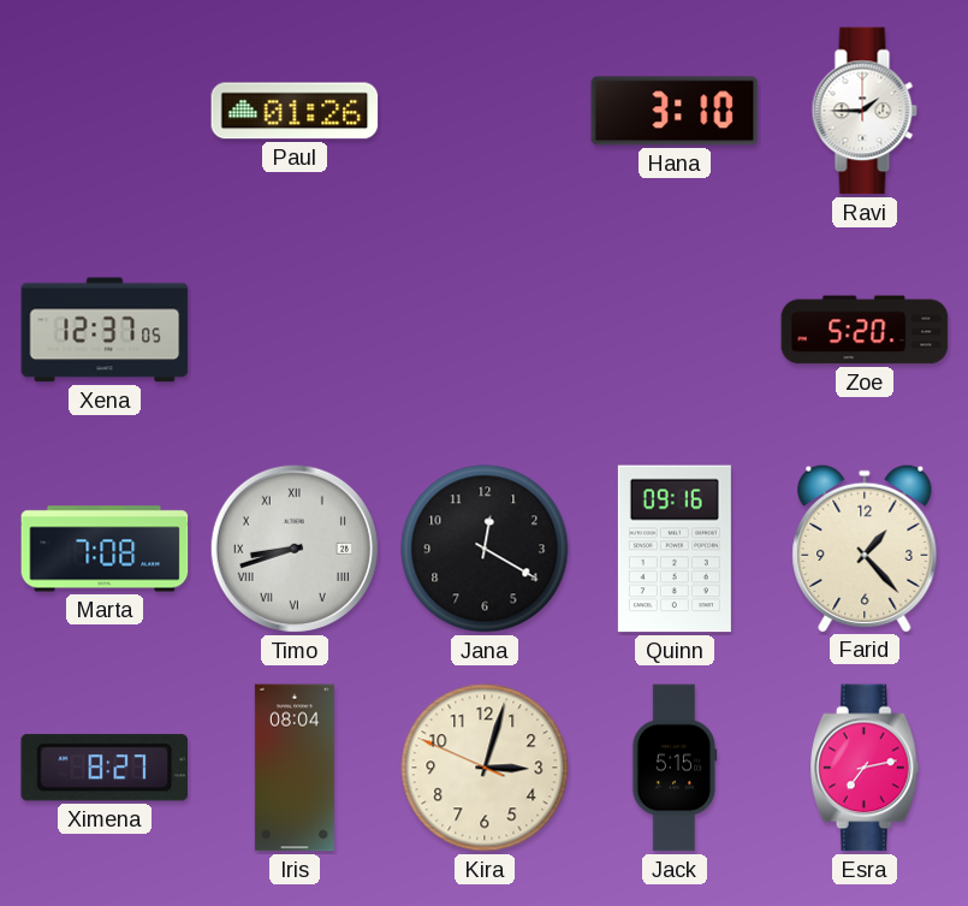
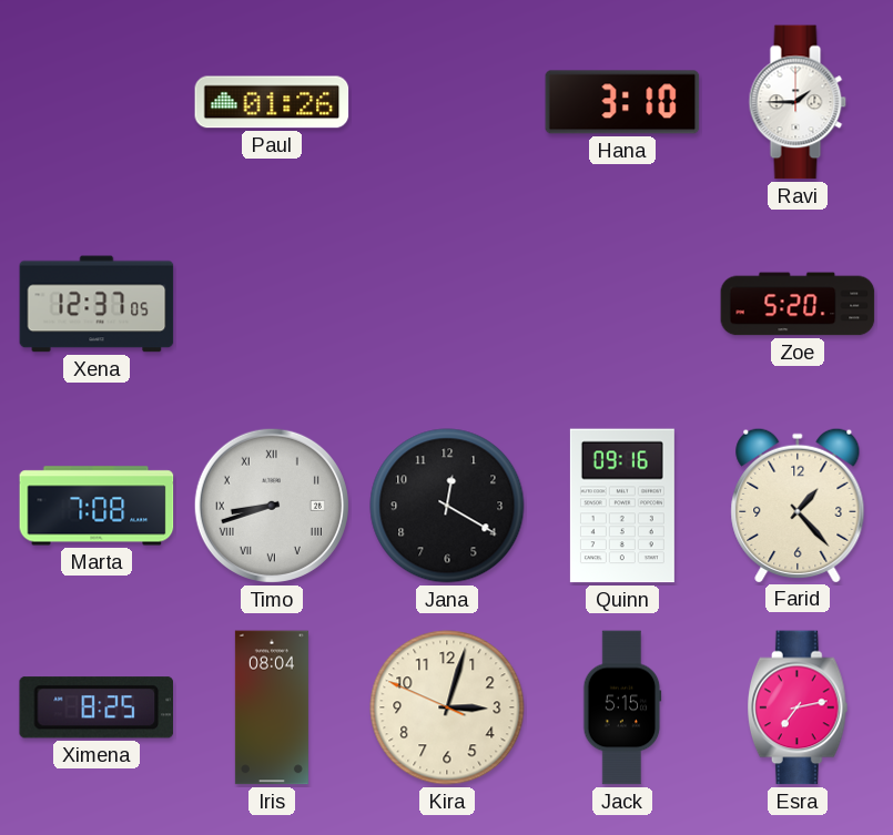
Ximena: 8:27 -> 8:25 (95, 707)
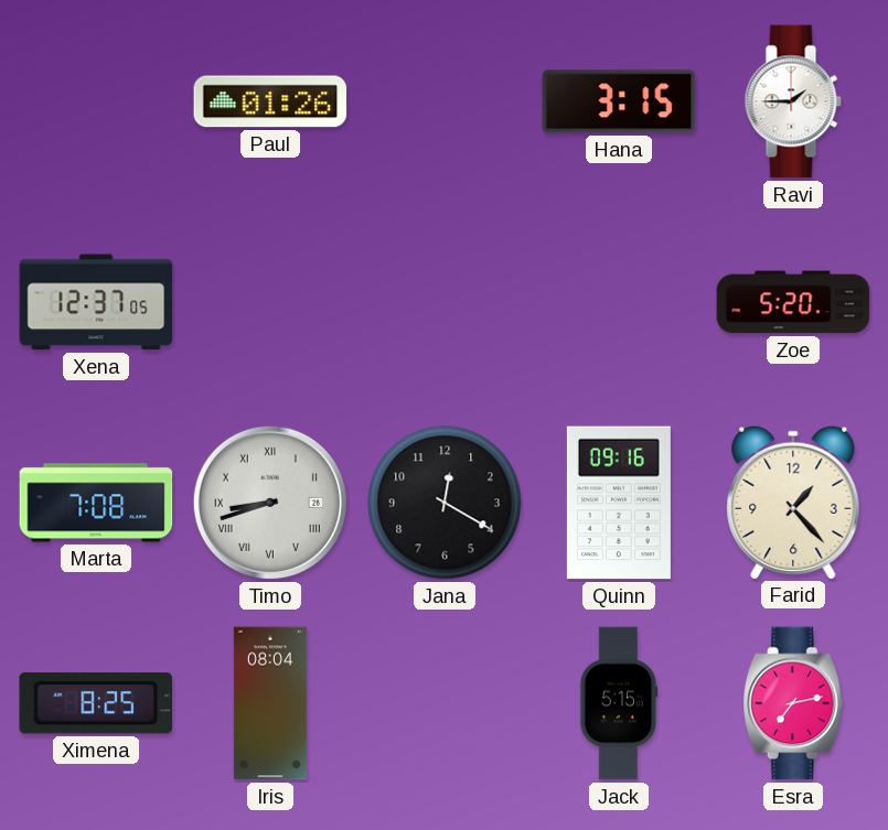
Hana: 3:10 -> 3:15 (619, 101)
Kira: 3:02 -> none (447, 707)
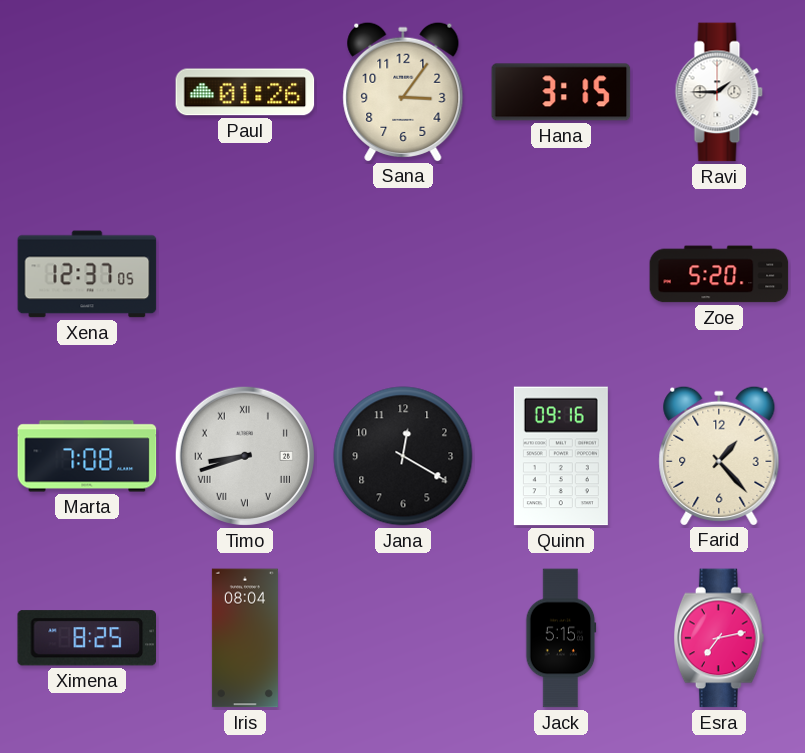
Sana: none -> 3:06 (403, 91)
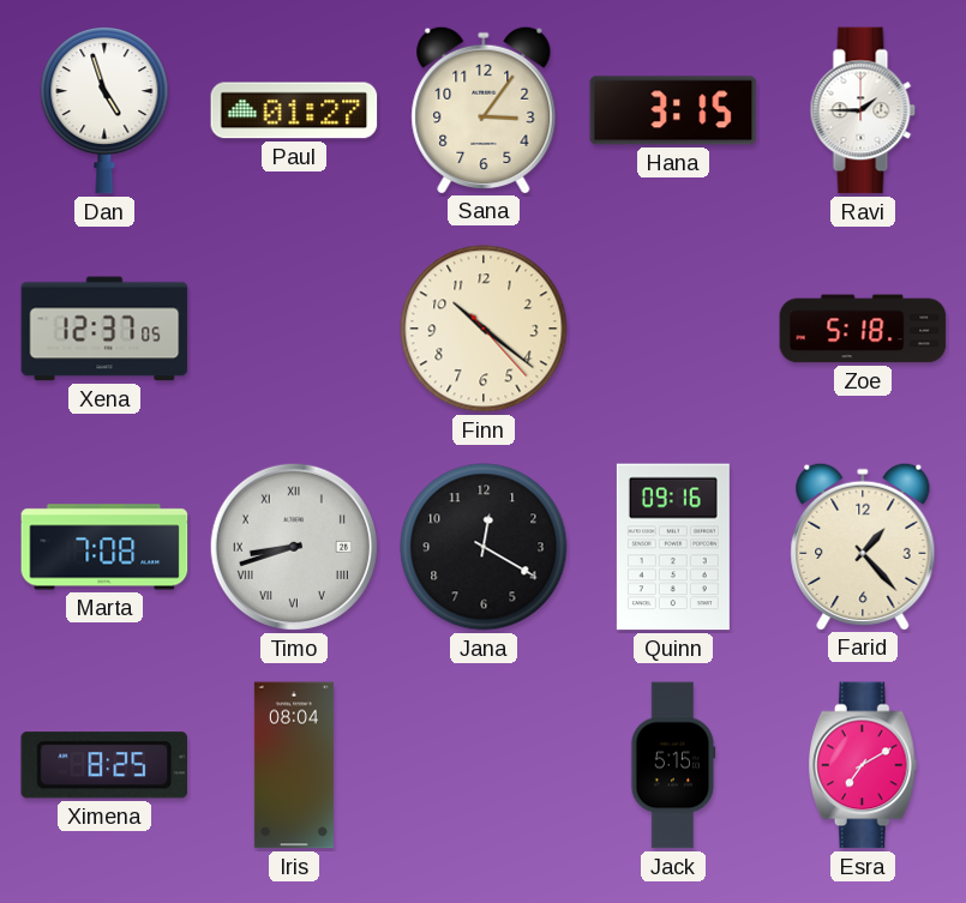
Dan: none -> 4:57 (104, 112)
Paul: 01:26 -> 01:27 (294, 110)
Finn: none -> 10:21 (484, 329)
Zoe: 5:20 -> 5:18 (863, 329)
Esra: 7:13 -> 7:10 (864, 765)
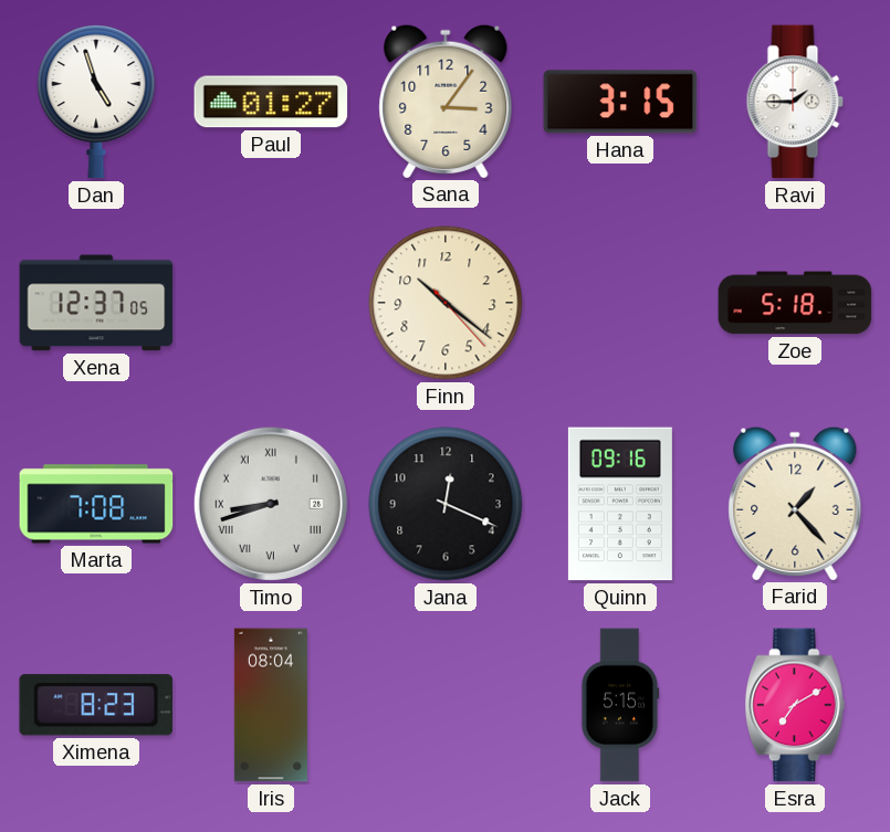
Jana: 12:20 -> 12:19 (446, 504)
Ximena: 8:25 -> 8:23 (95, 705)
